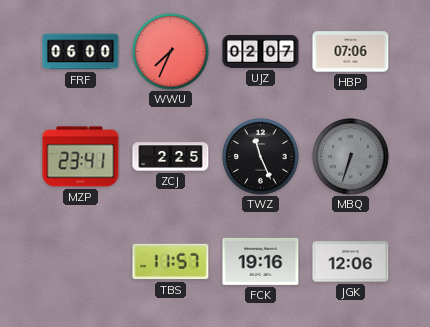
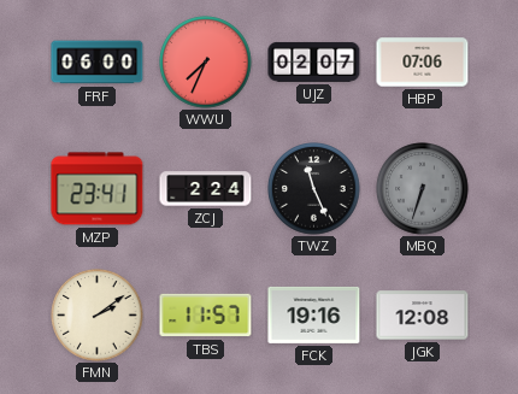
ZCJ: 2:25 -> 2:24 (206, 189)
FMN: none -> 2:09 (98, 316)
JGK: 12:06 -> 12:08 (423, 316)
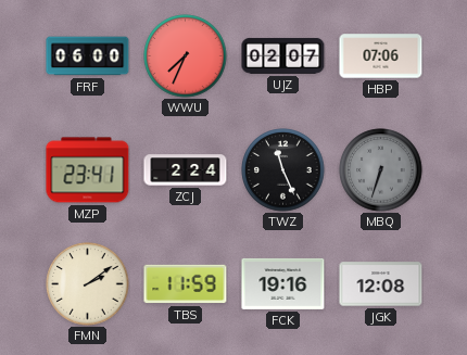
TBS: 11:57 -> 11:59 (186, 284)
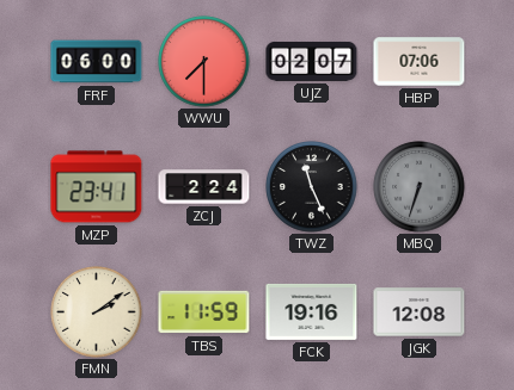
WWU: 7:34 -> 7:30 (204, 62)
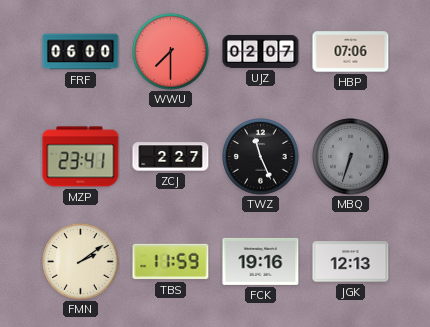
ZCJ: 2:24 -> 2:27 (171, 157)
JGK: 12:08 -> 12:13 (351, 262)
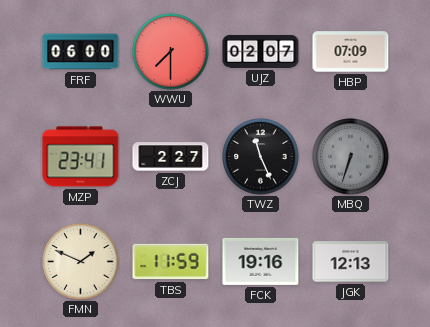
HBP: 07:06 -> 07:09 (351, 52)
FMN: 2:09 -> 1:49 (81, 262)
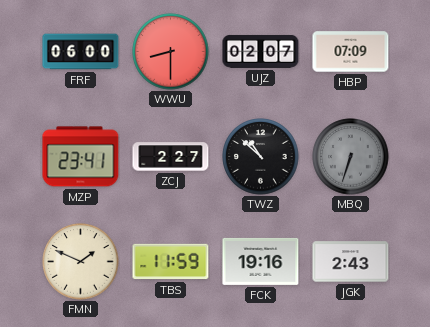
WWU: 7:30 -> 8:30 (171, 52)
TWZ: 11:26 -> 10:52 (261, 157)
JGK: 12:13 -> 2:43 (351, 262)
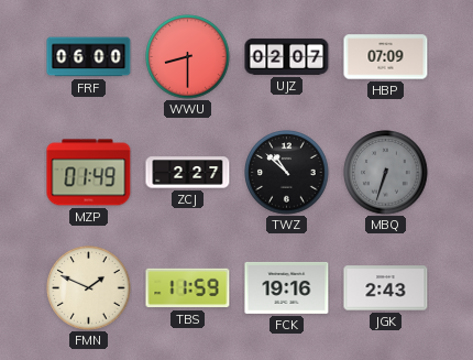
MZP: 23:41 -> 01:49 (89, 173)
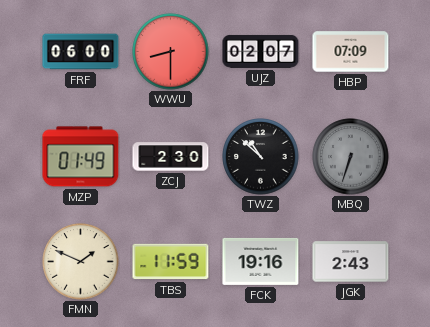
ZCJ: 2:27 -> 2:30 (171, 157)
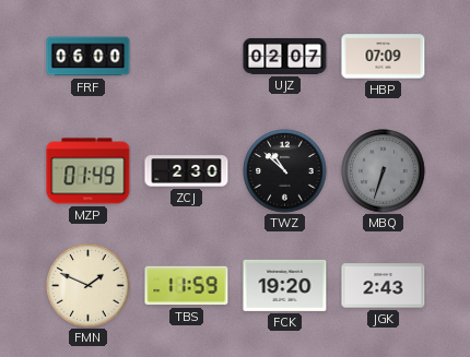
WWU: 8:30 -> none (171, 52)
FCK: 19:16 -> 19:20 (285, 285)
